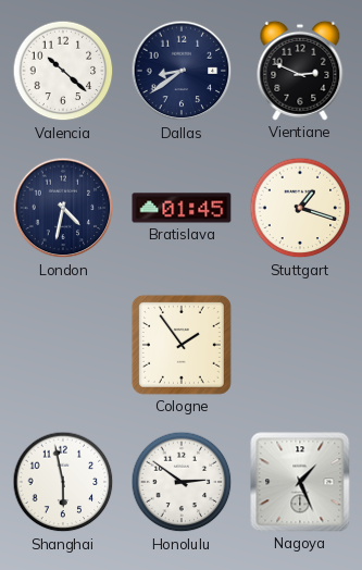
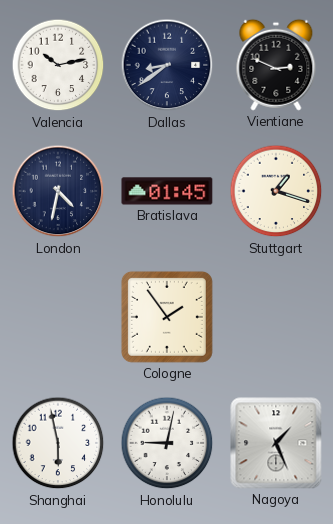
Valencia: 10:22 -> 10:13 (58, 65)
Honolulu: 2:51 -> 9:02 (167, 443)
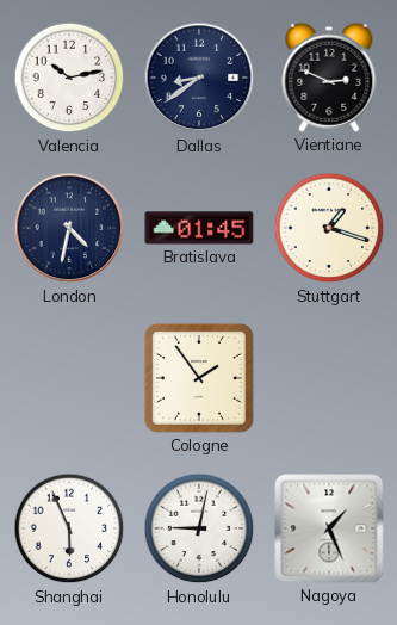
Shanghai: 5:58 -> 5:56 (69, 528)
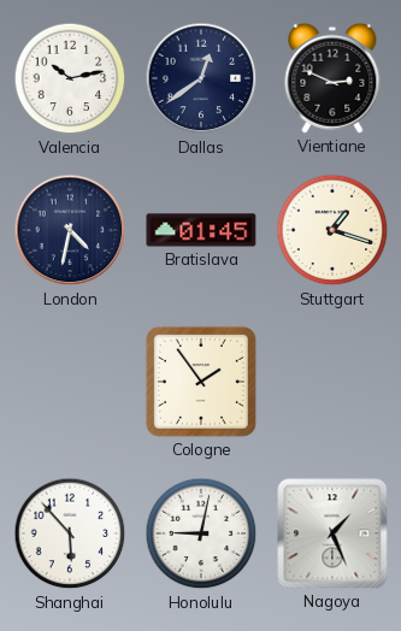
Dallas: 8:39 -> 12:39 (201, 78)
Shanghai: 5:56 -> 5:53 (70, 533)
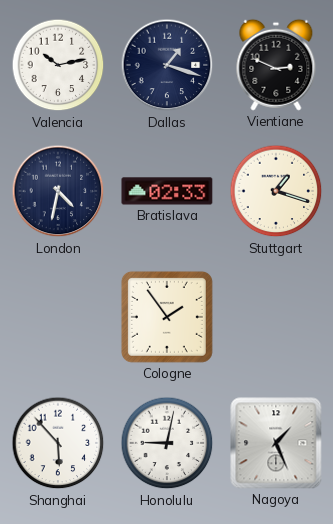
Dallas: 12:39 -> 1:18 (167, 65)
Bratislava: 01:45 -> 02:33 (167, 191)
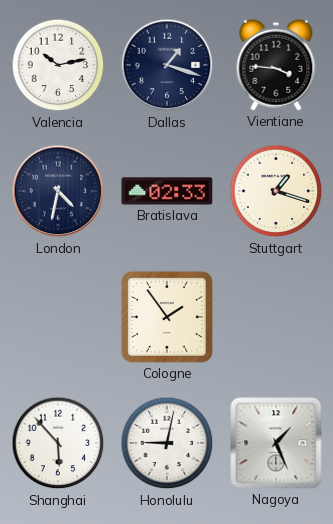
Vientiane: 2:49 -> 3:46 (276, 65)
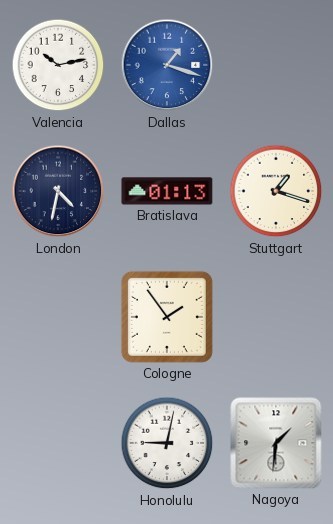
Dallas dial: navy -> blue (167, 65)
Vientiane: 3:46 -> none (276, 65)
Bratislava: 02:33 -> 01:13 (167, 191)
Shanghai: 5:53 -> none (58, 443)
Nagoya: 1:26 -> 1:31 (276, 443)
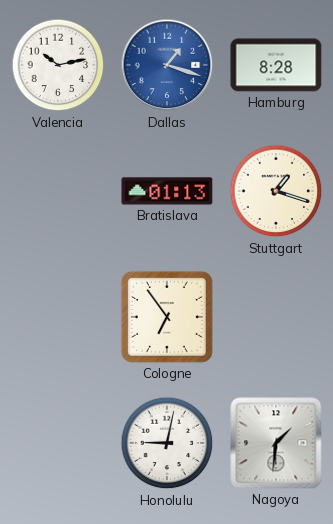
Hamburg: none -> 8:28 (276, 65)
London: 4:32 -> none (58, 191)
Cologne: 1:54 -> 6:54 (167, 317)
